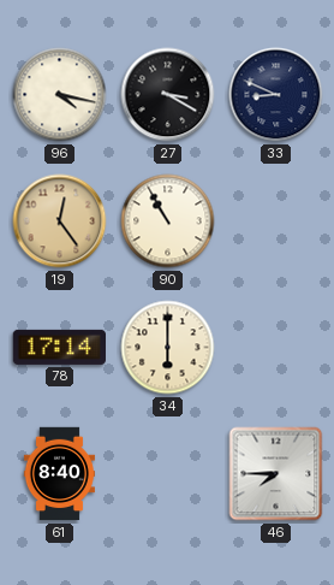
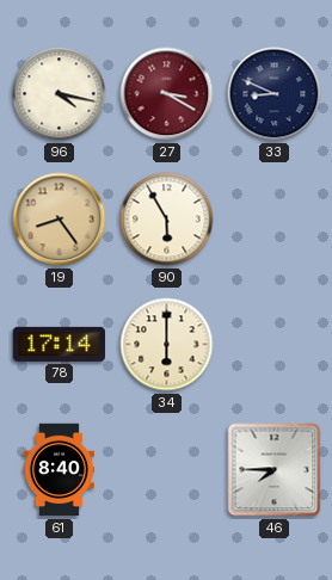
27 dial: black -> burgundy (167, 94)
19: 12:24 -> 8:24 (60, 220)
90: 10:55 -> 5:55 (167, 220)
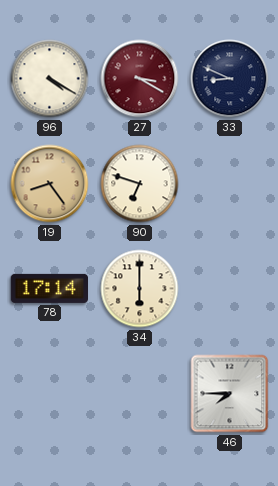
96: 4:17 -> 4:20 (50, 79)
90: 5:55 -> 6:48 (140, 184)
61: 8:40 -> none (59, 470)
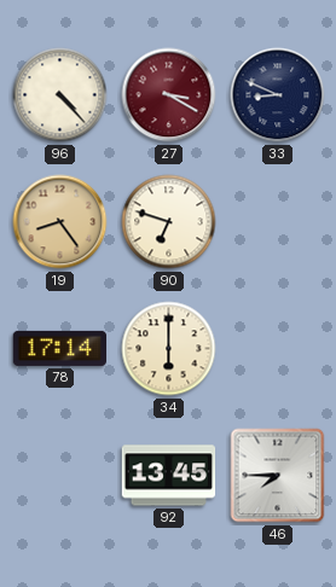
96: 4:20 -> 4:23 (60, 95)
92: none -> 13:45 (169, 476)
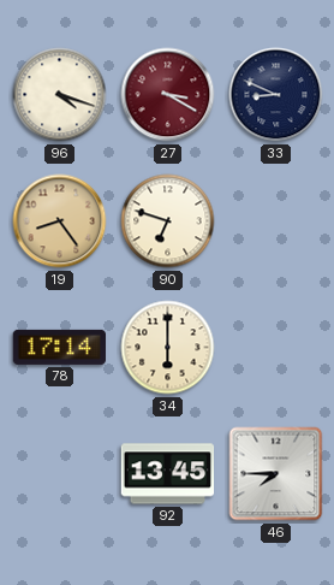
96: 4:23 -> 4:18 (60, 95)
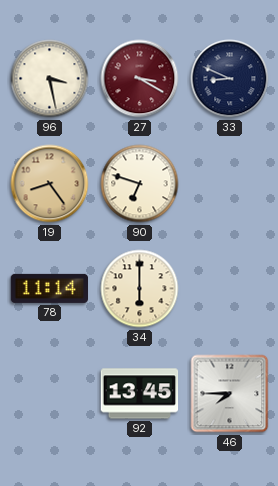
96: 4:18 -> 3:28 (50, 79)
78: 17:14 -> 11:14 (49, 288)
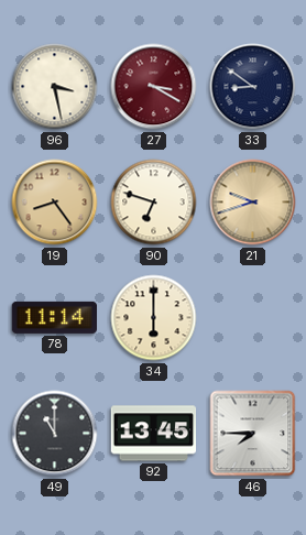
33: 8:49 -> 8:51 (253, 87)
21: none -> 9:42 (253, 203)
49: none -> 11:00 (55, 434)
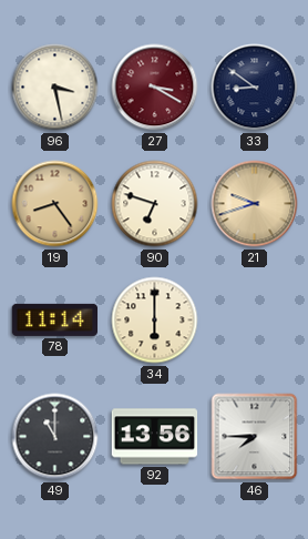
92: 13:45 -> 13:56 (155, 437)
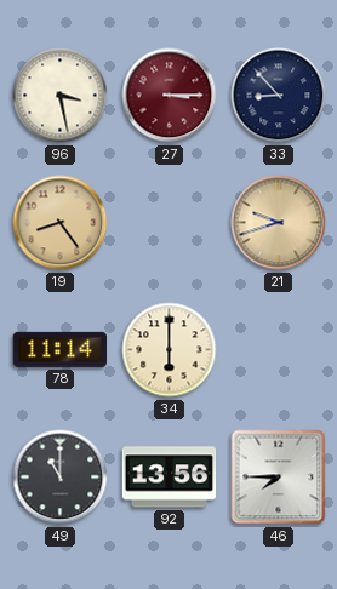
27: 3:20 -> 3:15 (170, 96)
33: 8:51 -> 8:53 (279, 96)
90: 6:48 -> none (155, 204)
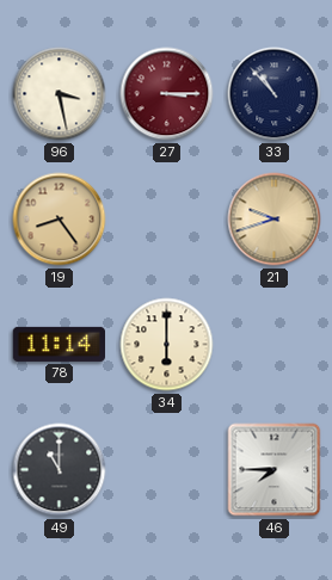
33: 8:53 -> 10:53 (275, 94)
92: 13:56 -> none (170, 478)
